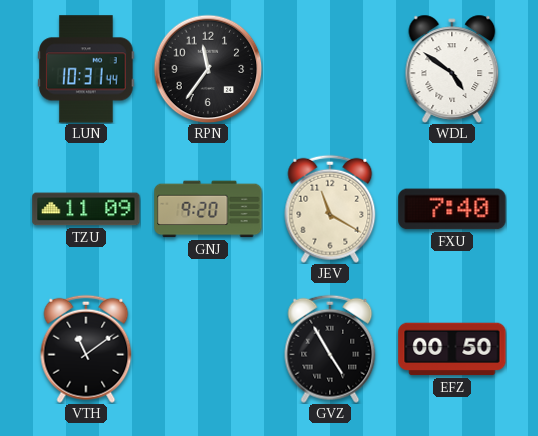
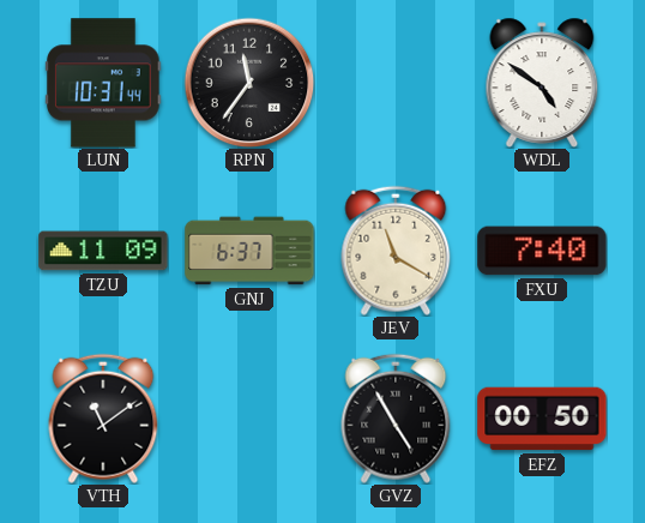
GNJ: 9:20 -> 6:37 (249, 251)
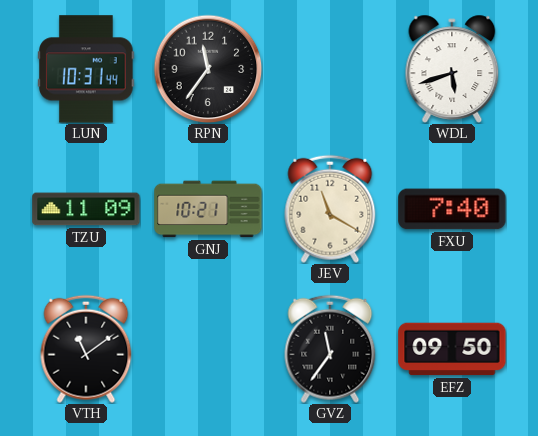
WDL: 4:51 -> 5:42 (452, 69)
GNJ: 6:37 -> 10:21 (208, 209)
GVZ: 4:55 -> 11:36 (330, 349)
EFZ: 00:50 -> 09:50 (452, 349)
